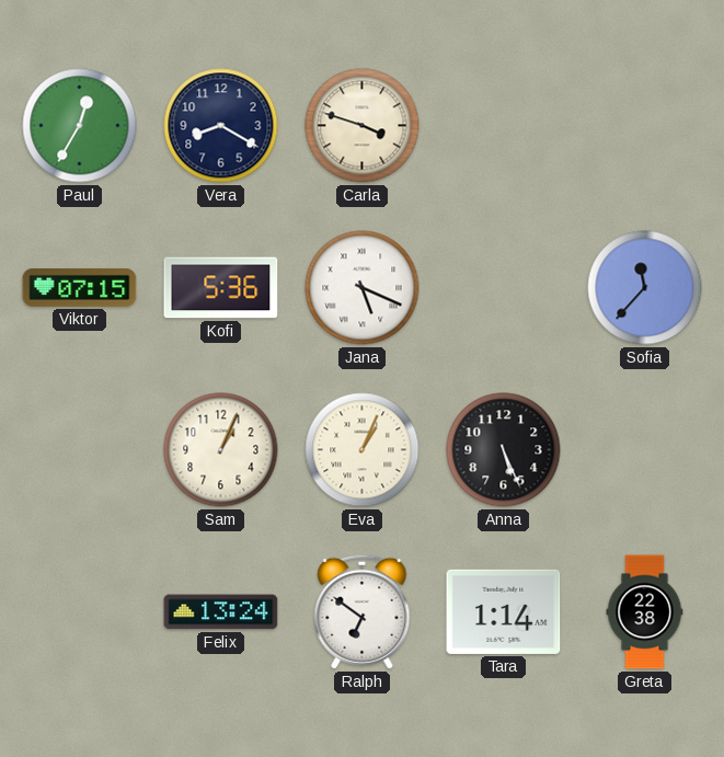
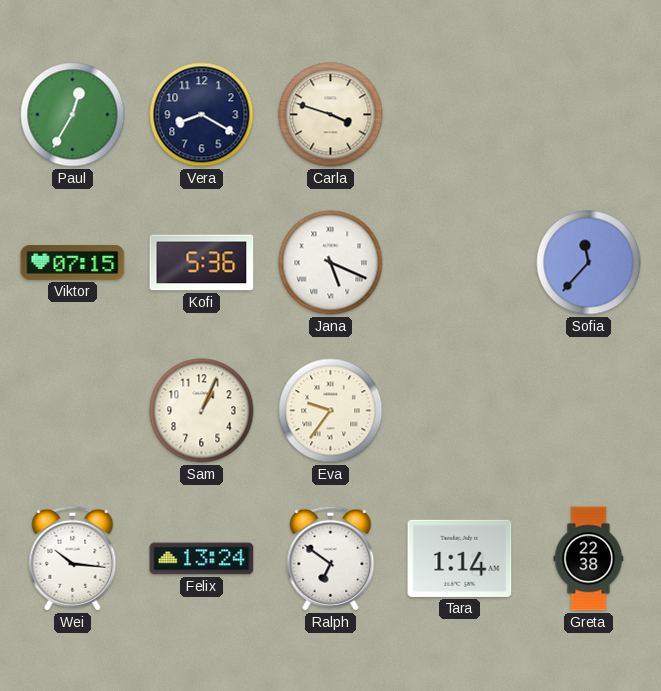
Eva: 1:04 -> 9:36 (331, 411)
Anna: 5:26 -> none (504, 450)
Wei: none -> 10:16 (73, 558)
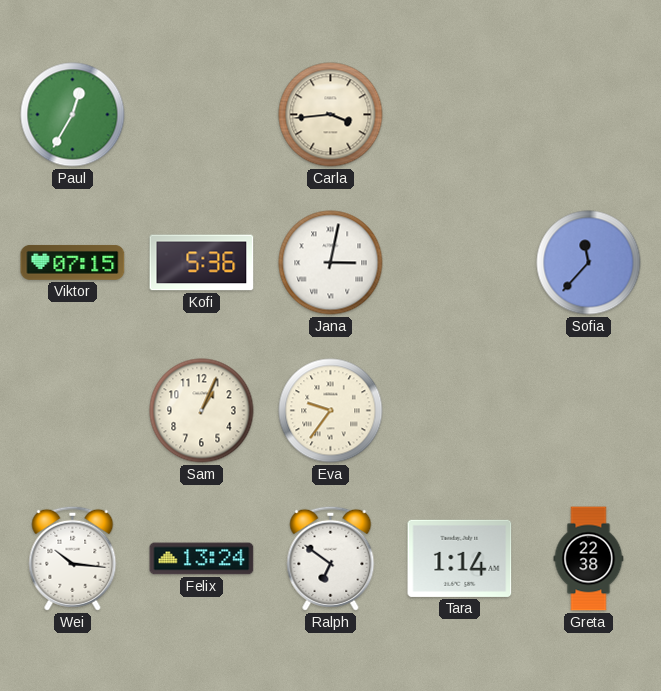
Vera: 8:20 -> none (202, 115)
Carla: 3:48 -> 3:44 (331, 115)
Jana: 5:19 -> 3:02 (331, 263)
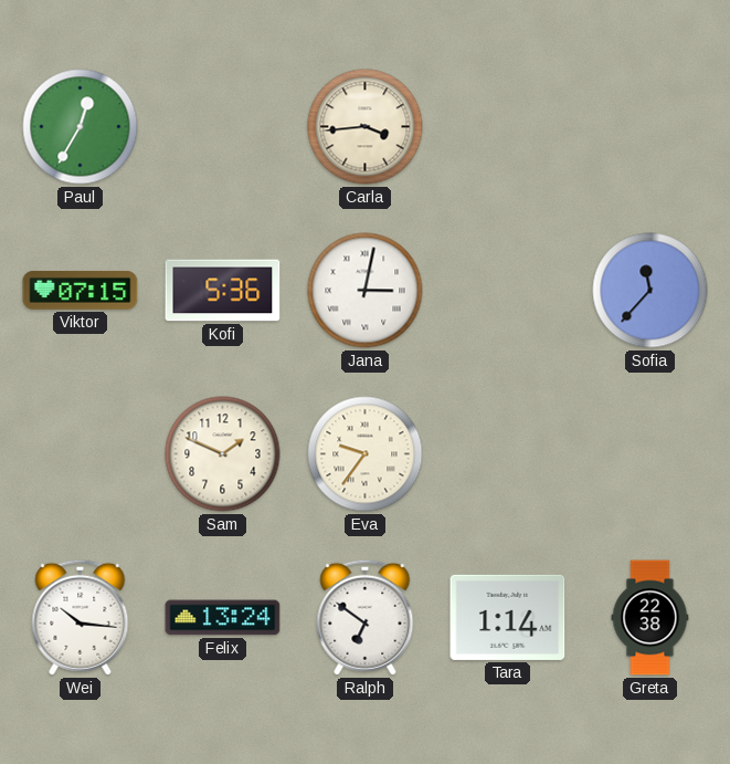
Sam: 1:04 -> 1:49 (223, 454)
